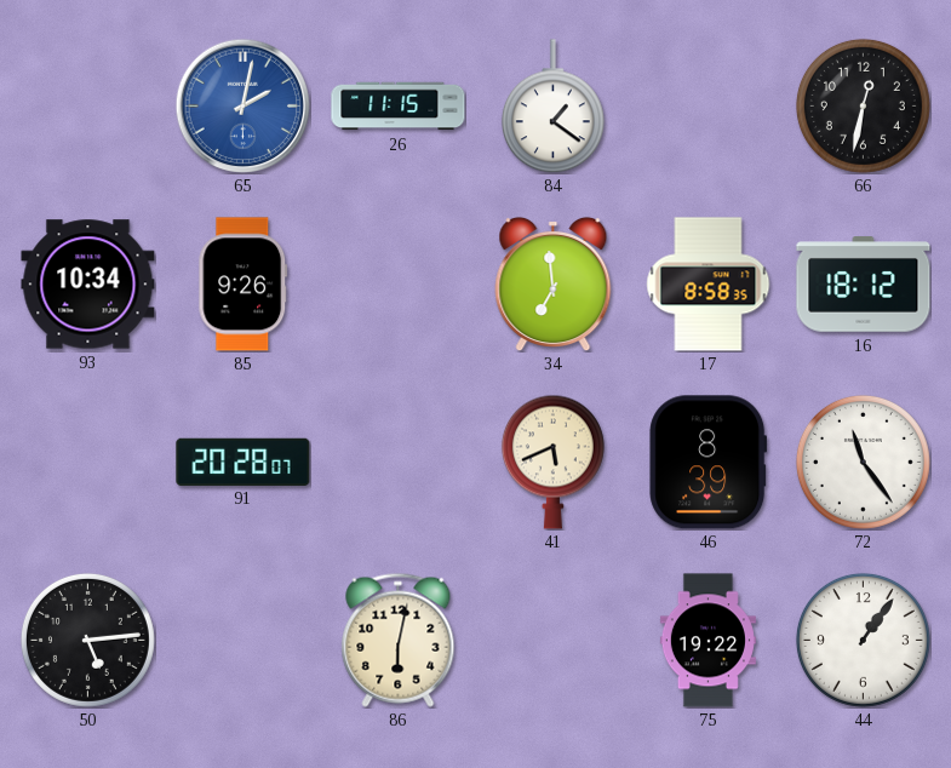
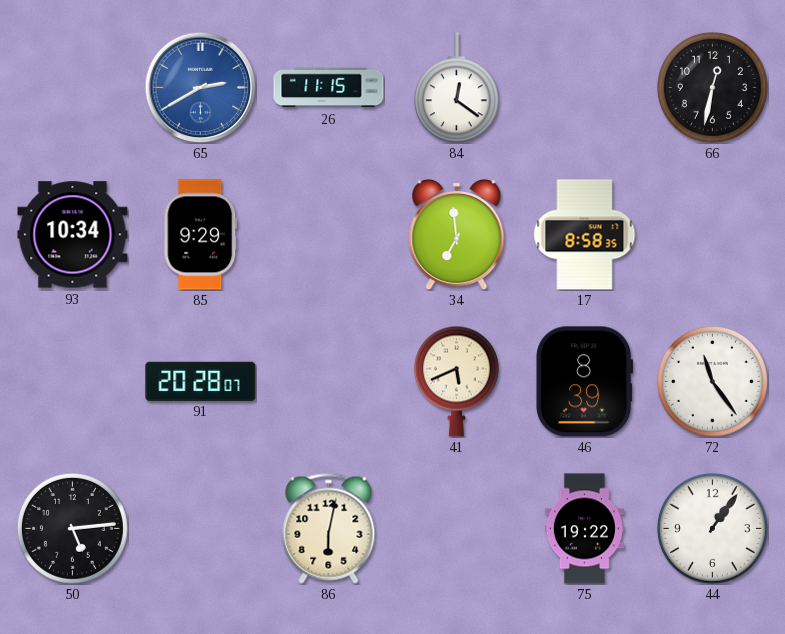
65: 2:02 -> 2:40 (200, 87)
84: 1:21 -> 12:21 (456, 88)
85: 9:26 -> 9:29 (201, 235)
16: 18:12 -> none (864, 285)
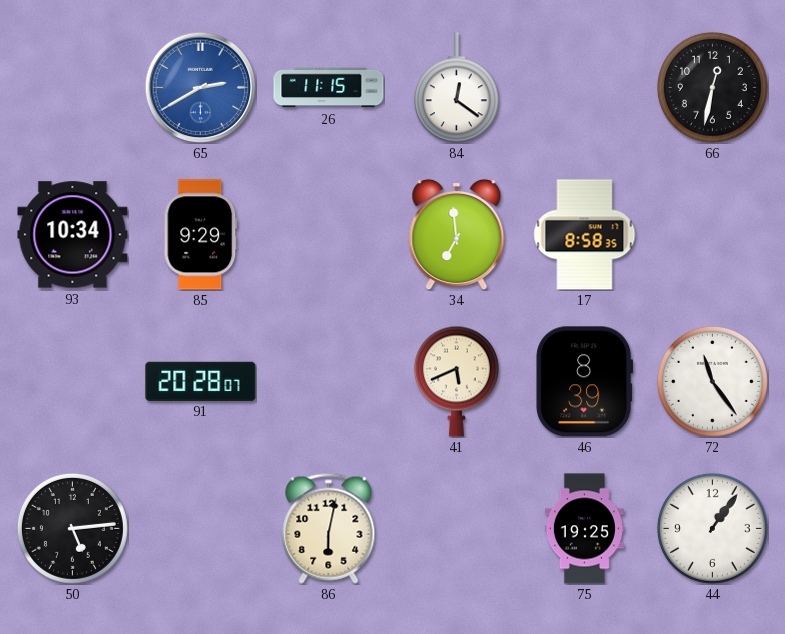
75: 19:22 -> 19:25 (584, 529)
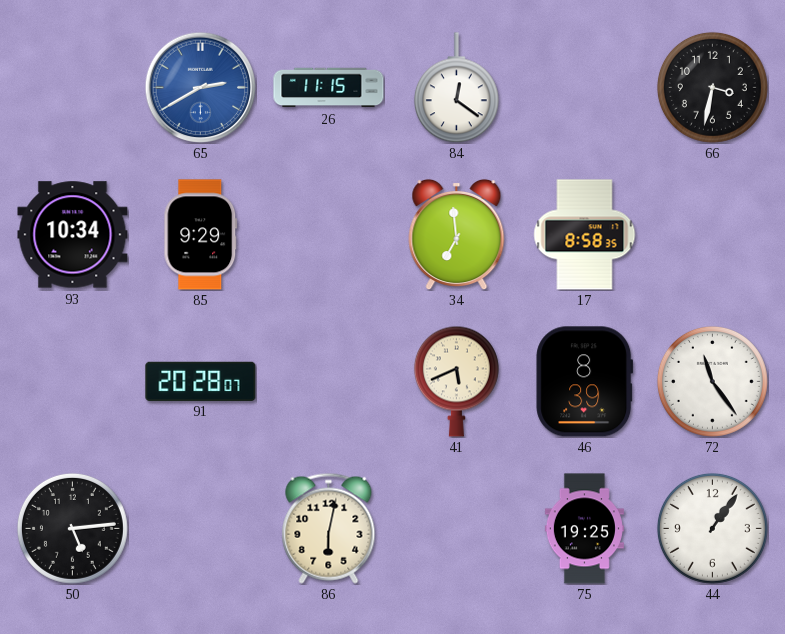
66: 12:32 -> 3:32 (712, 87)
